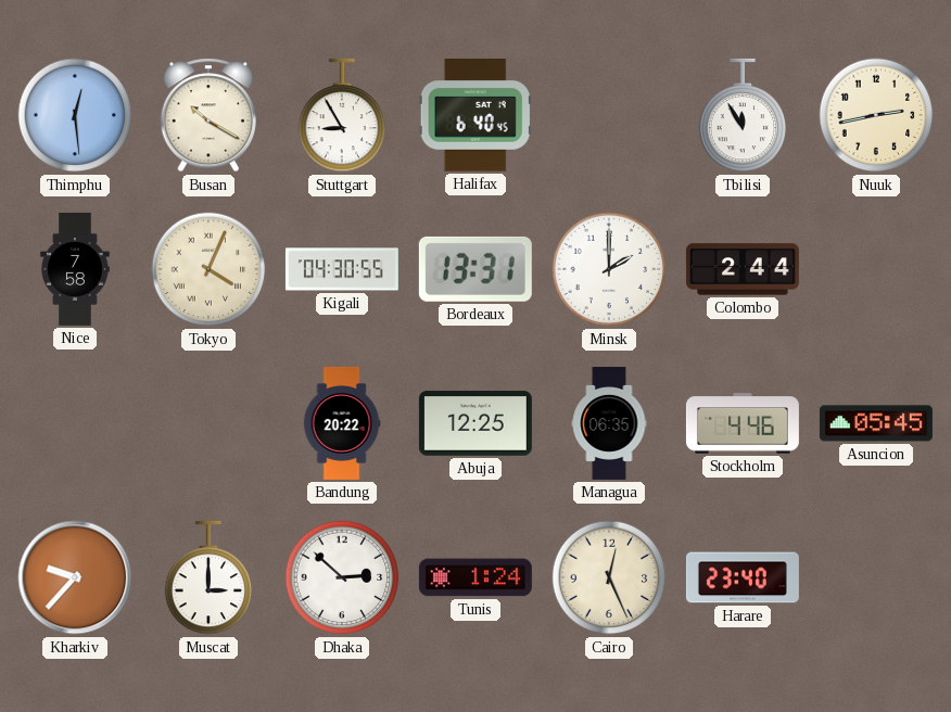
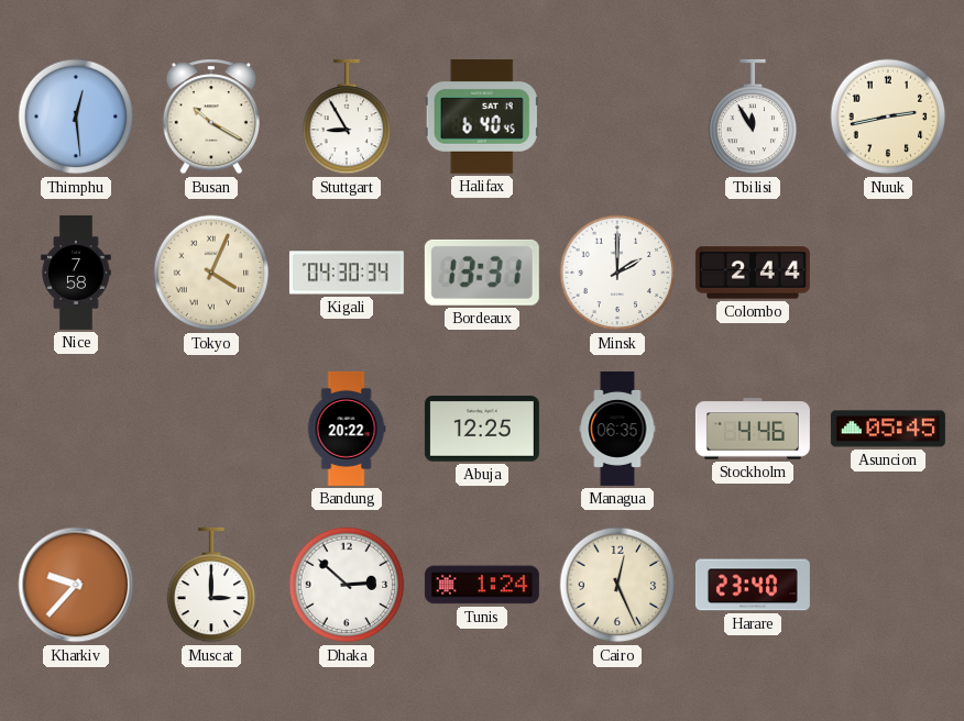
Kigali: 04:30:55 -> 04:30:34 (347, 273)
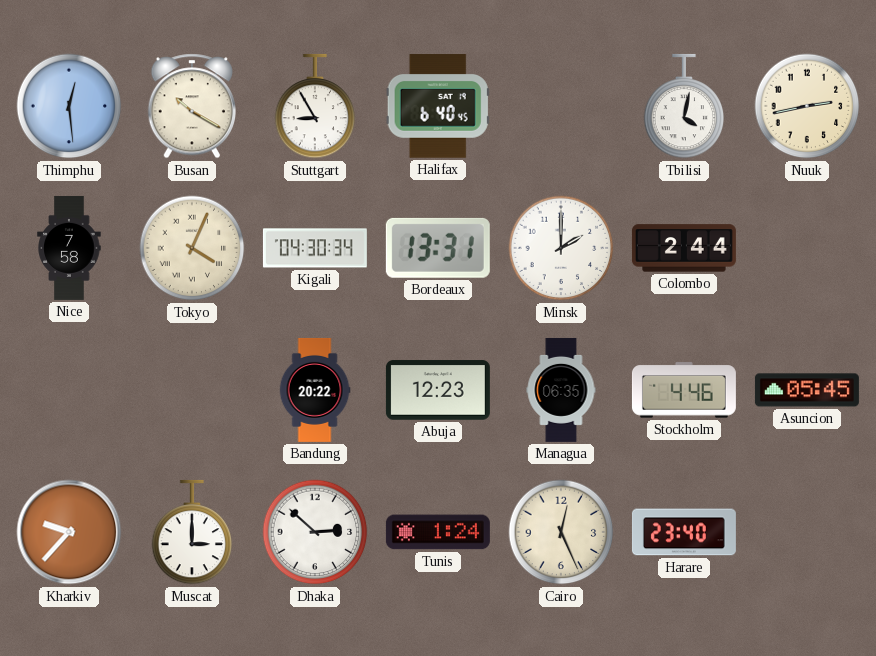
Tbilisi: 11:55 -> 4:02 (684, 106)
Abuja: 12:25 -> 12:23 (438, 390)
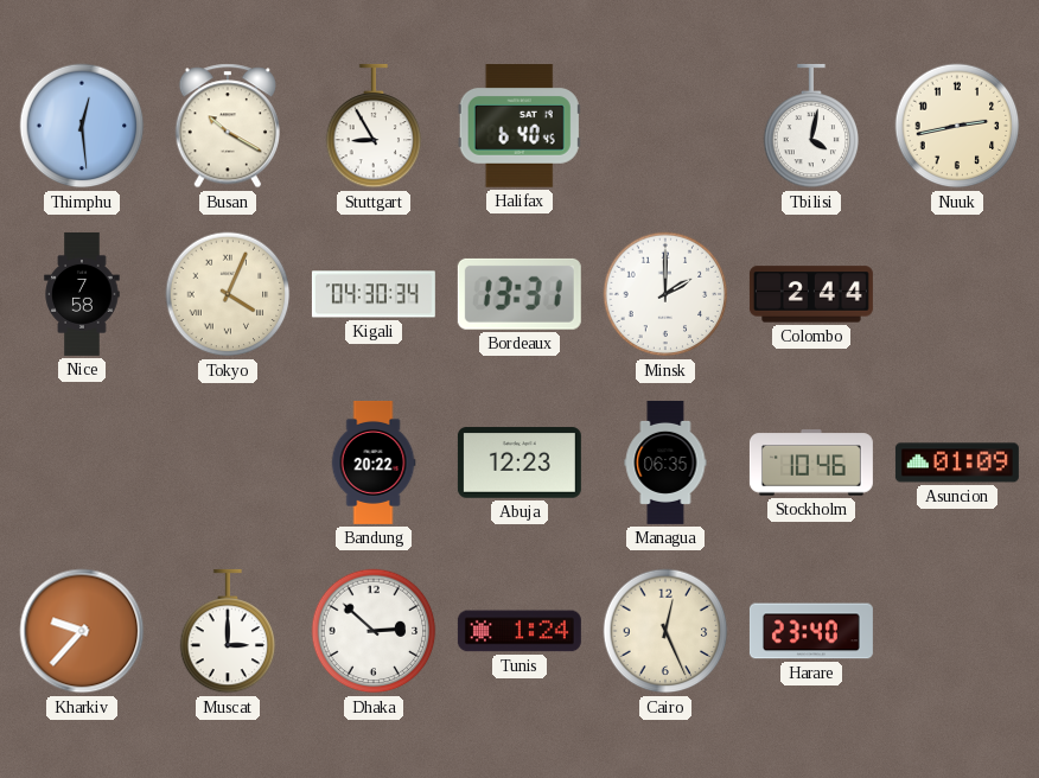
Stockholm: 4:46 -> 10:46 (811, 463)
Asuncion: 05:45 -> 01:09 (957, 463)
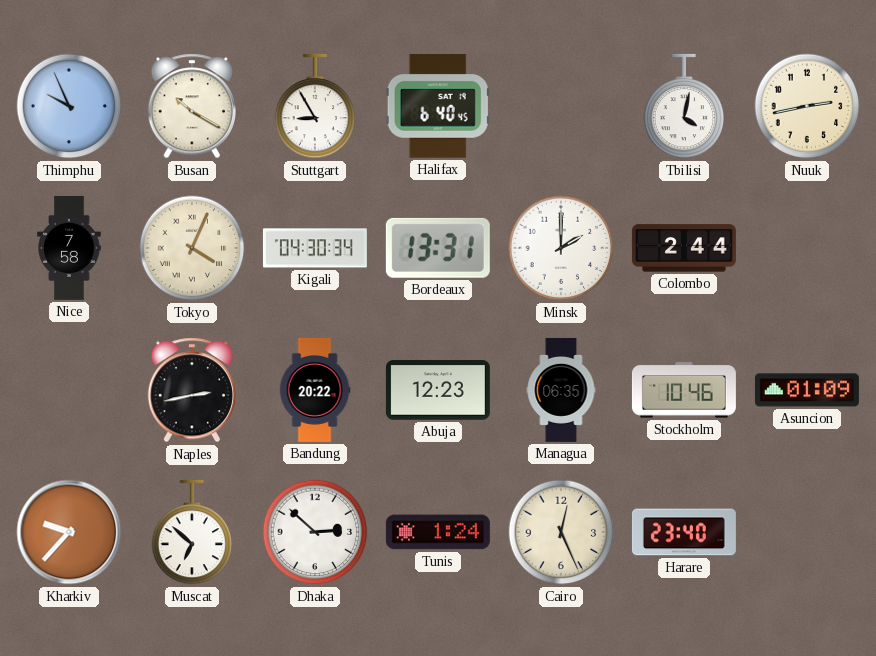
Thimphu: 12:29 -> 9:56 (69, 106)
Naples: none -> 2:43 (191, 390)
Muscat: 3:00 -> 6:52 (192, 532)
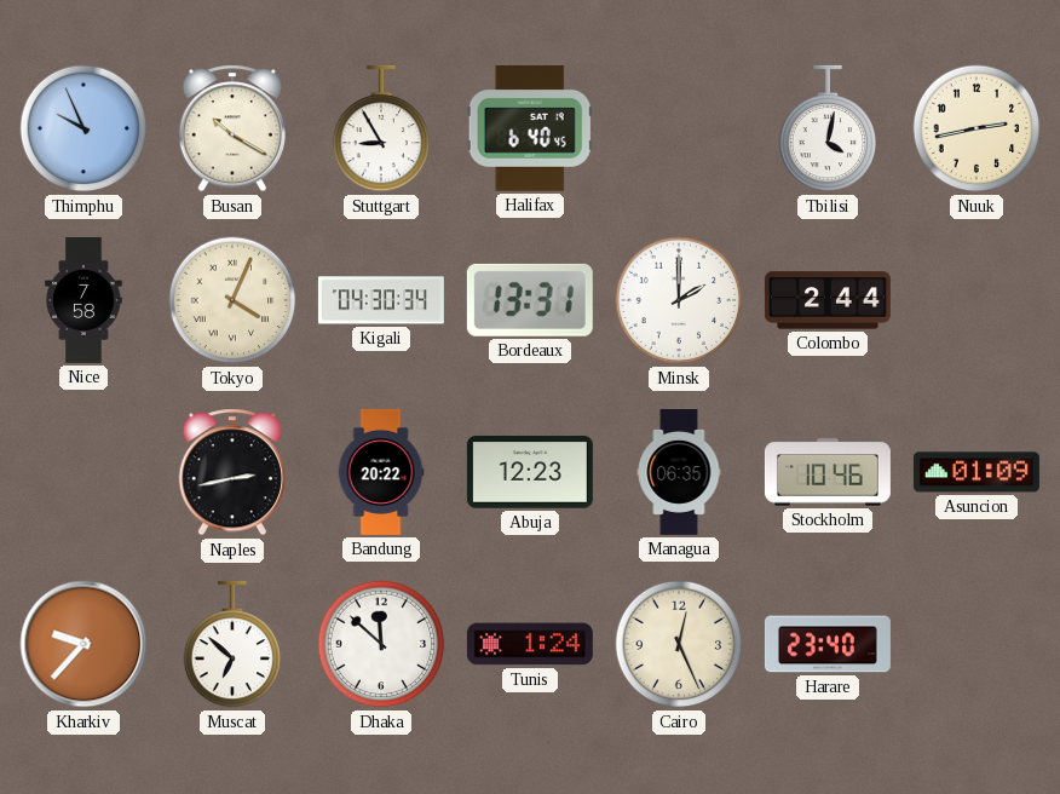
Dhaka: 2:52 -> 11:52 (381, 644)
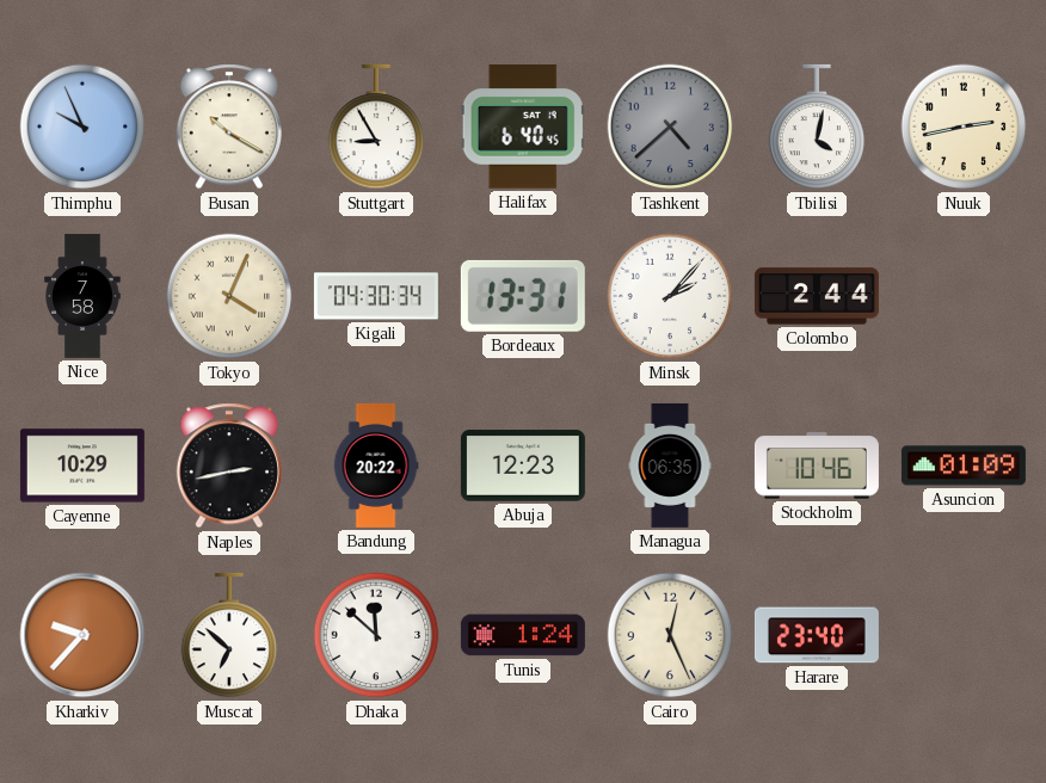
Tashkent: none -> 4:38 (670, 127)
Minsk: 2:00 -> 2:07 (670, 296)
Cayenne: none -> 10:29 (82, 466)
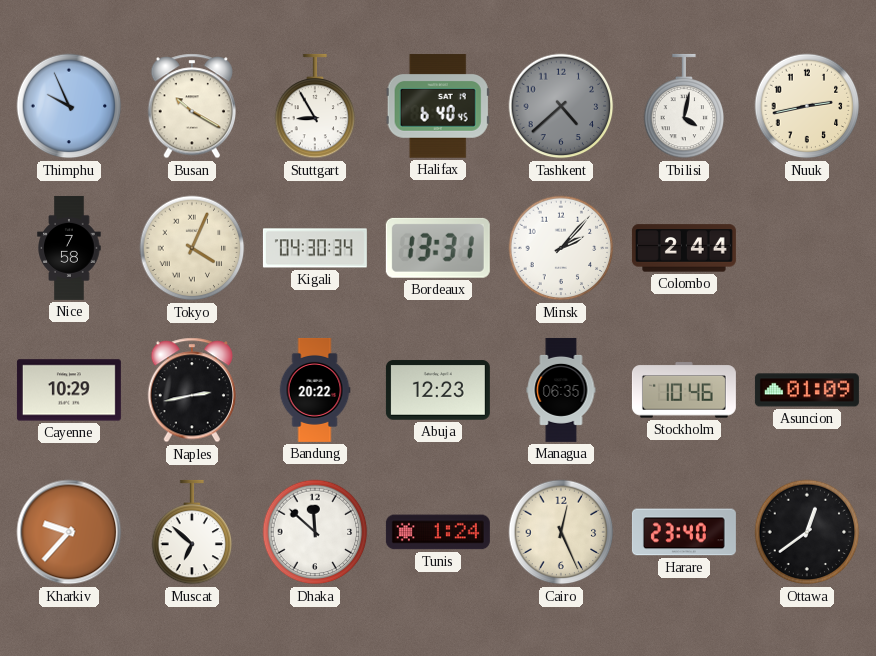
Ottawa: none -> 12:39 (807, 532)
